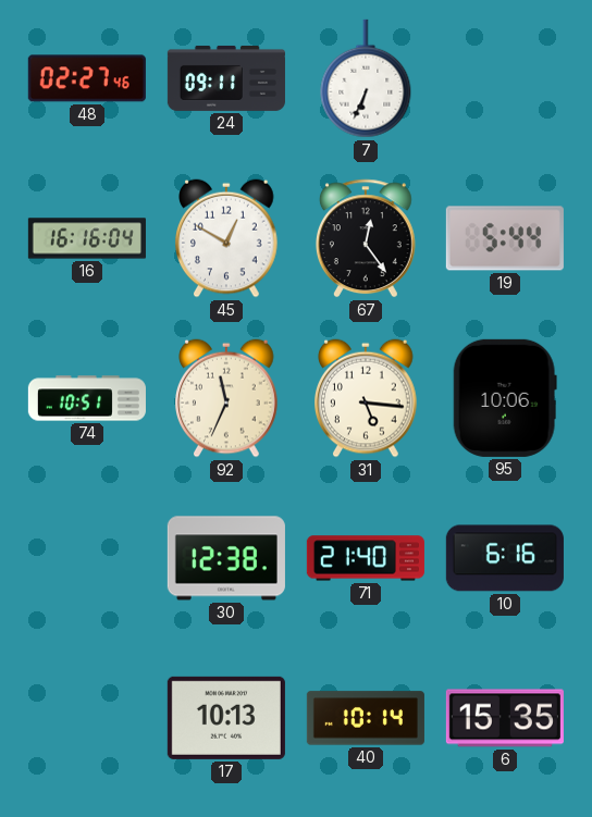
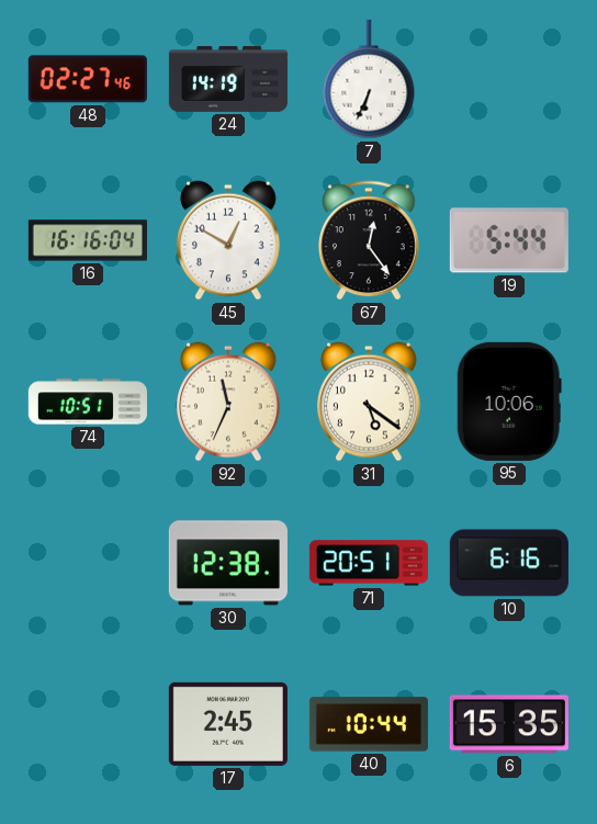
24: 09:11 -> 14:19 (228, 79)
31: 5:16 -> 5:21 (370, 402)
71: 21:40 -> 20:51 (369, 563)
17: 10:13 -> 2:45 (228, 724)
40: 10:14 -> 10:44 (369, 724)
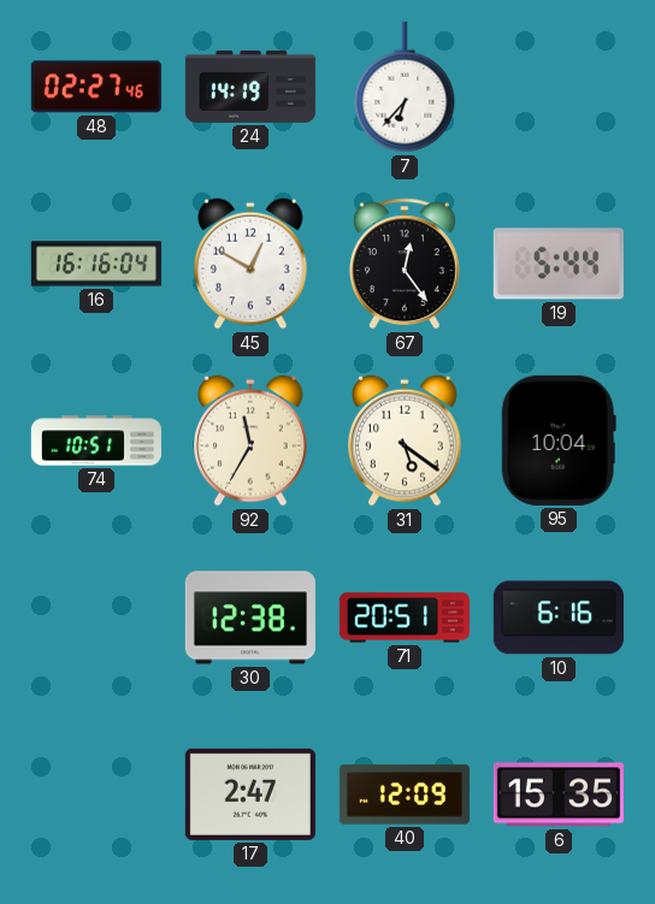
7: 6:34 -> 6:37 (405, 87)
92: 11:34 -> 11:35 (252, 441)
95: 10:06 -> 10:04 (559, 441)
17: 2:45 -> 2:47 (250, 794)
40: 10:44 -> 12:09 (405, 794)
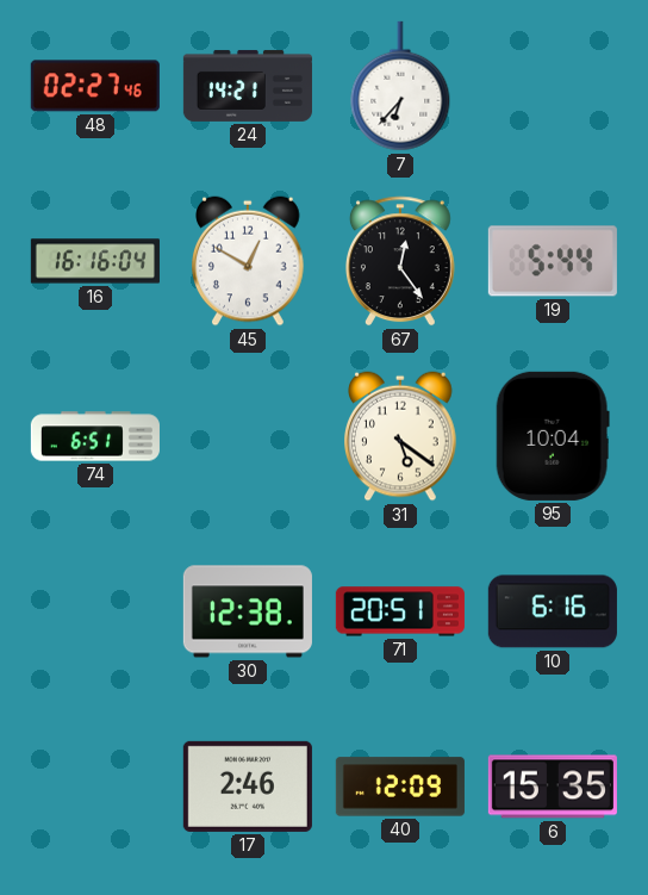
24: 14:19 -> 14:21 (248, 86)
74: 10:51 -> 6:51 (95, 436)
92: 11:35 -> none (252, 441)
17: 2:47 -> 2:46 (248, 787)
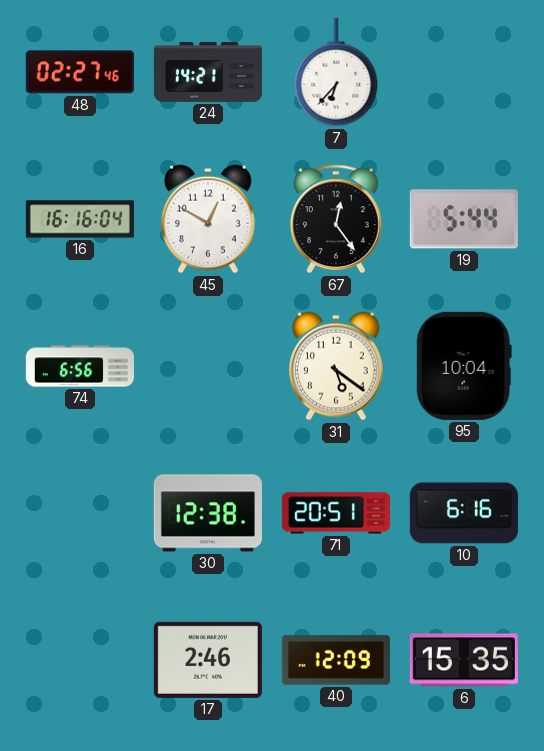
74: 6:51 -> 6:56 (80, 366)
